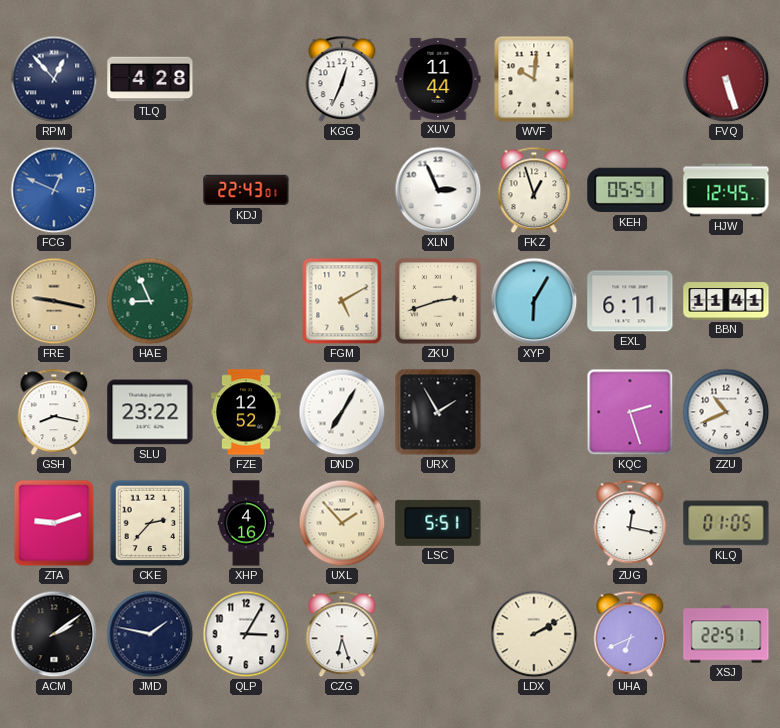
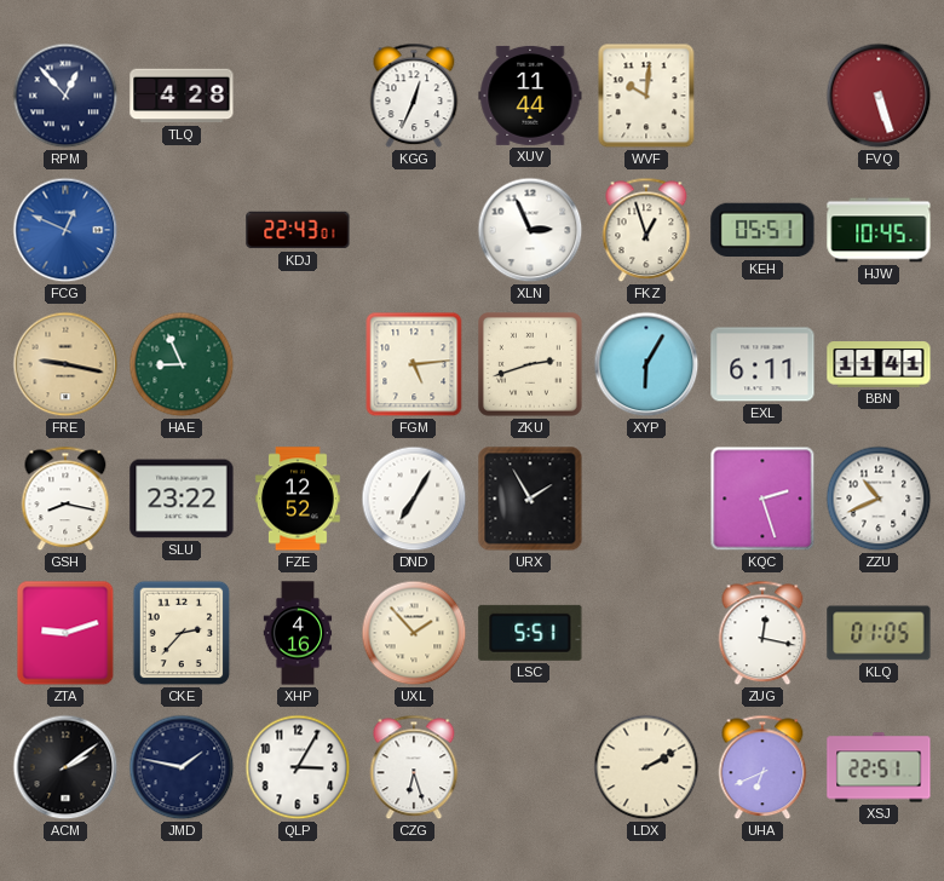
HJW: 12:45 -> 10:45 (879, 230)
FGM: 5:10 -> 5:14 (414, 364)
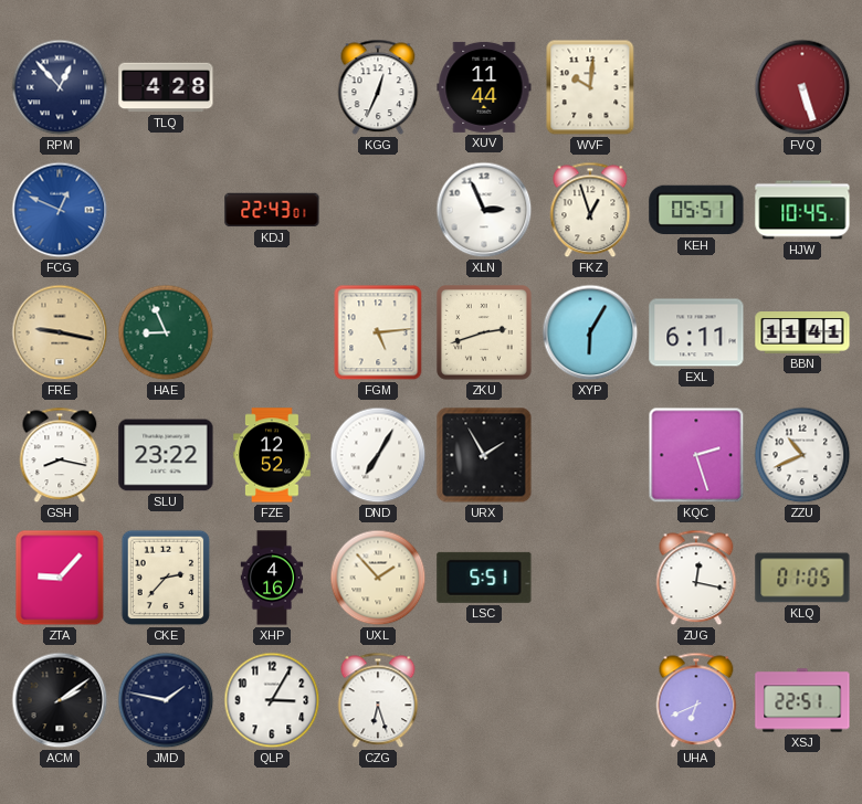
ZTA: 9:12 -> 9:07 (60, 578)
LDX: 2:10 -> none (646, 767)
